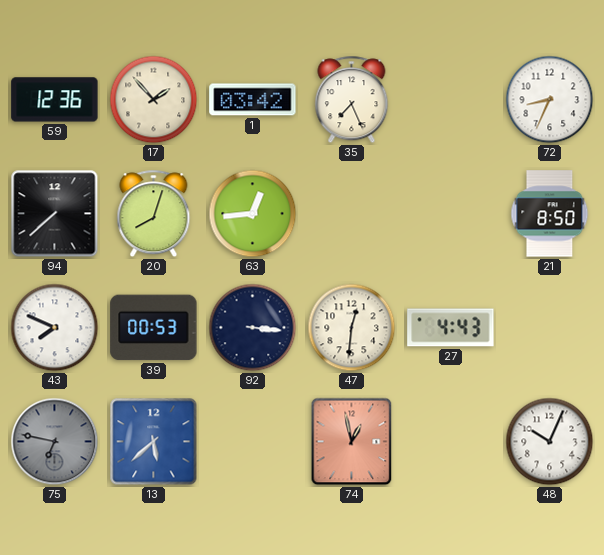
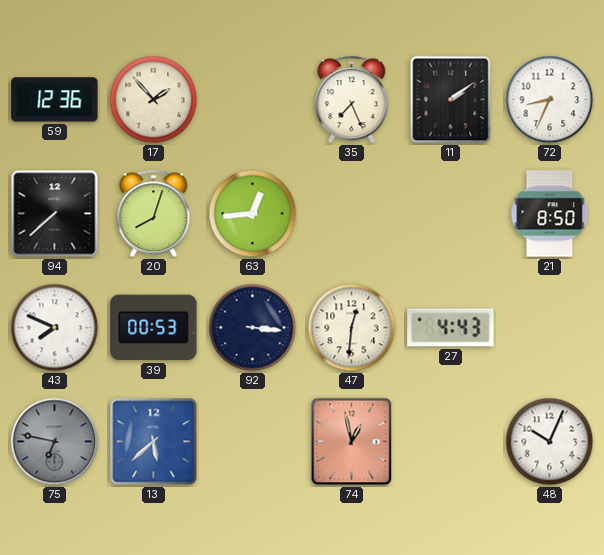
1: 03:42 -> none (253, 100)
11: none -> 2:09 (451, 100)
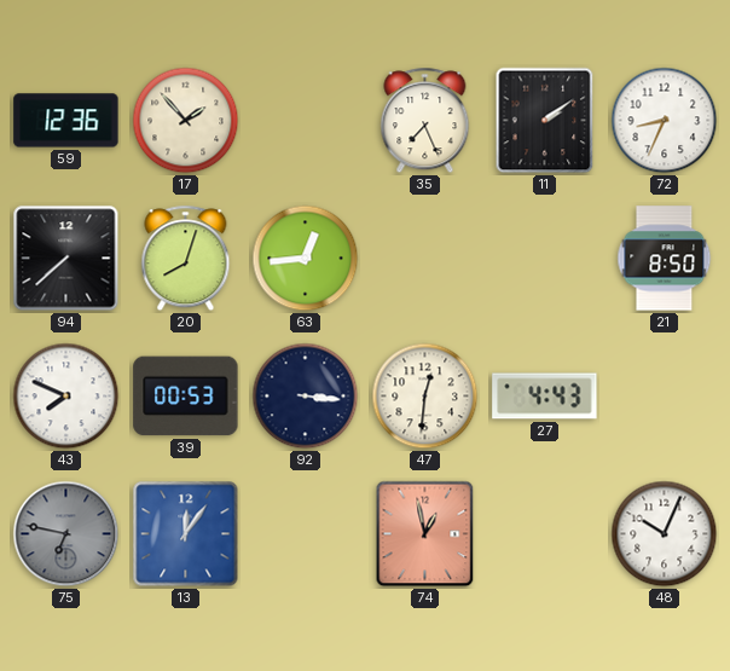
13: 5:38 -> 12:06 (186, 534)
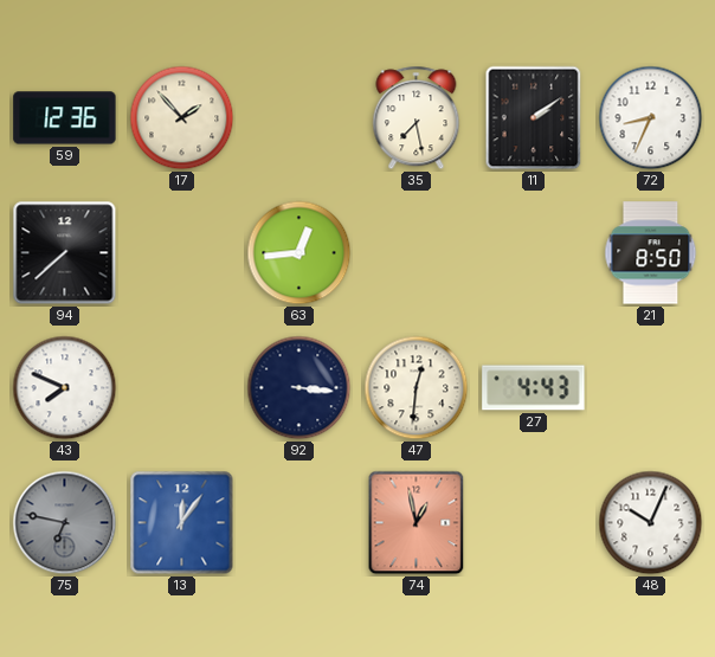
35: 7:26 -> 7:28 (417, 118)
20: 8:03 -> none (186, 259)
39: 00:53 -> none (186, 397)
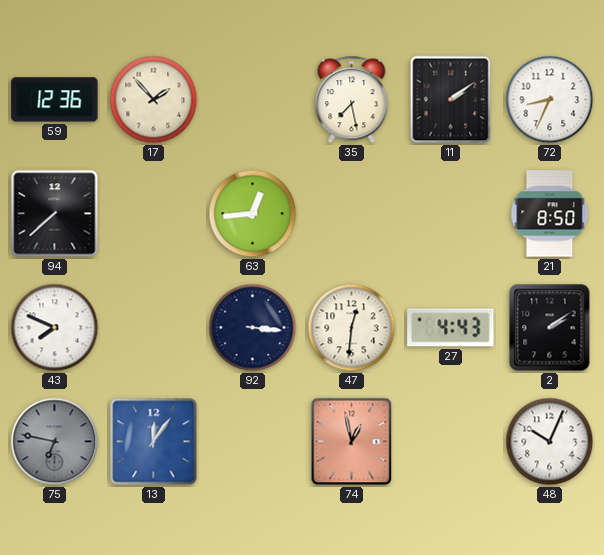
2: none -> 2:09 (550, 328)
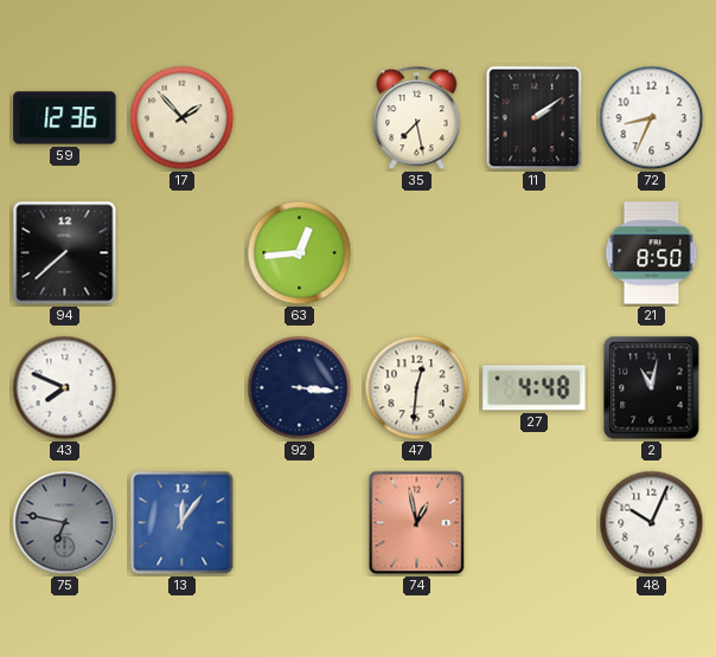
27: 4:43 -> 4:48 (535, 388)
2: 2:09 -> 11:02 (652, 388)
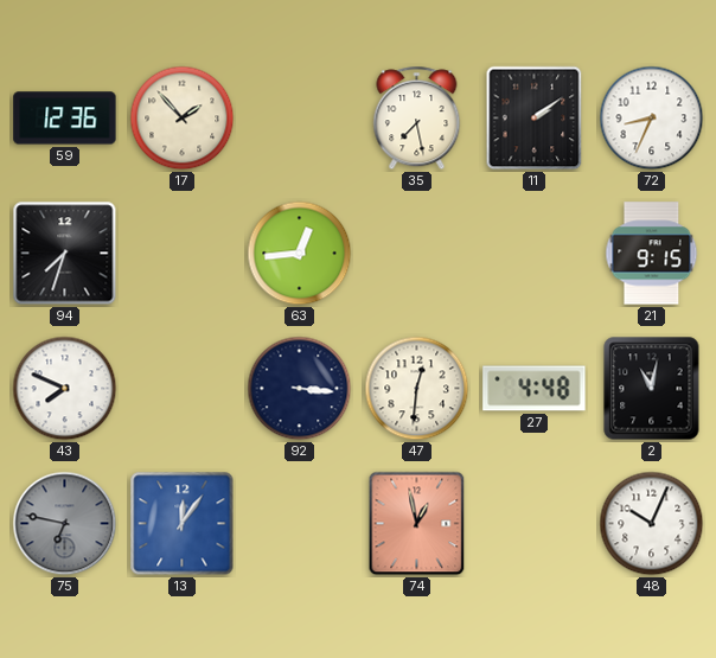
94: 7:38 -> 7:33 (65, 254)
21: 8:50 -> 9:15 (652, 254)
